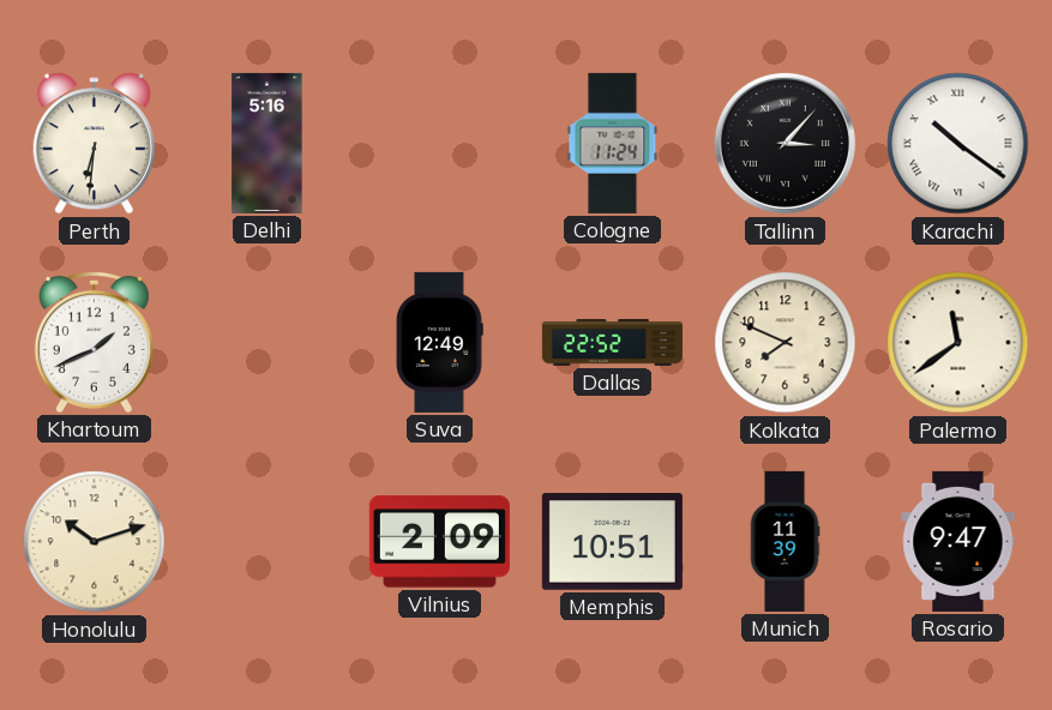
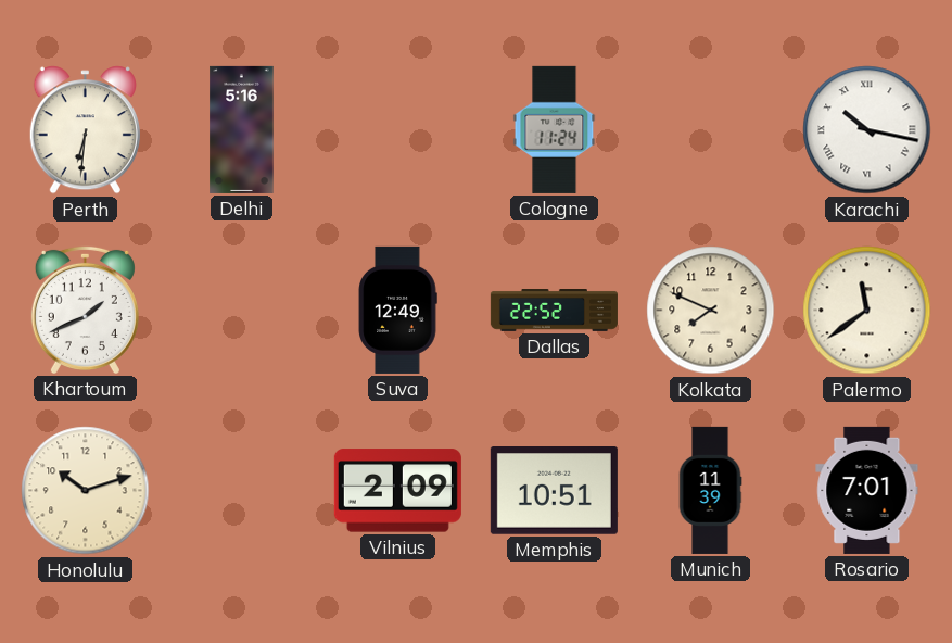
Tallinn: 3:07 -> none (785, 143)
Karachi: 10:21 -> 10:17 (867, 130)
Rosario: 9:47 -> 7:01 (867, 490)
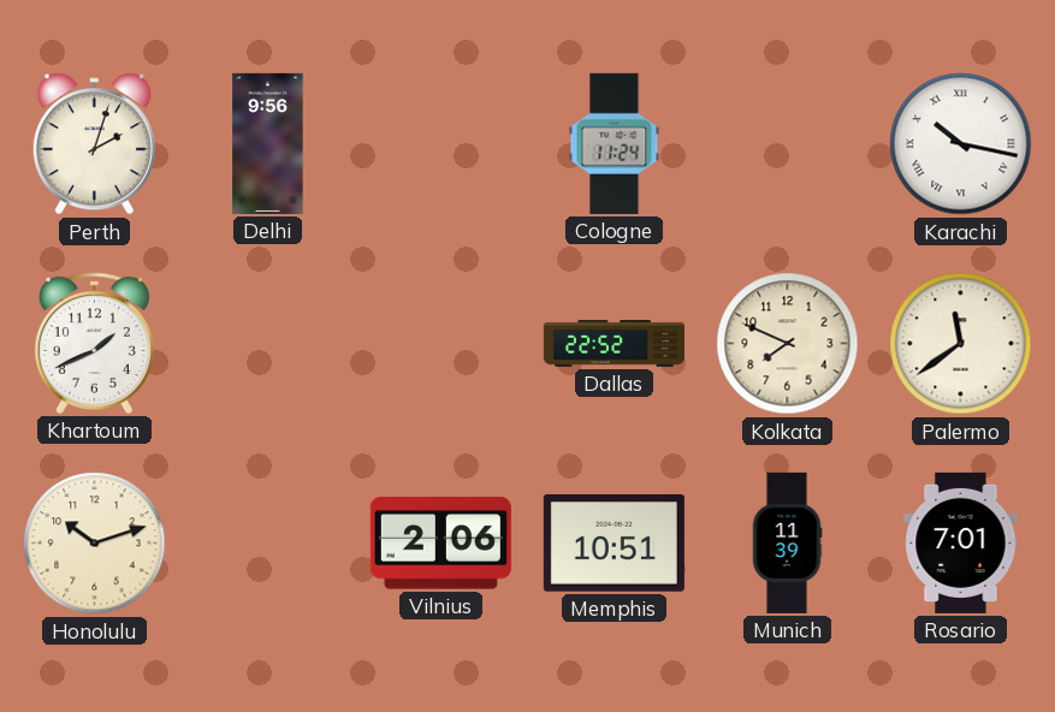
Perth: 6:31 -> 2:03 (94, 144)
Delhi: 5:16 -> 9:56 (268, 143)
Suva: 12:49 -> none (397, 310)
Vilnius: 2:09 -> 2:06 (440, 544)
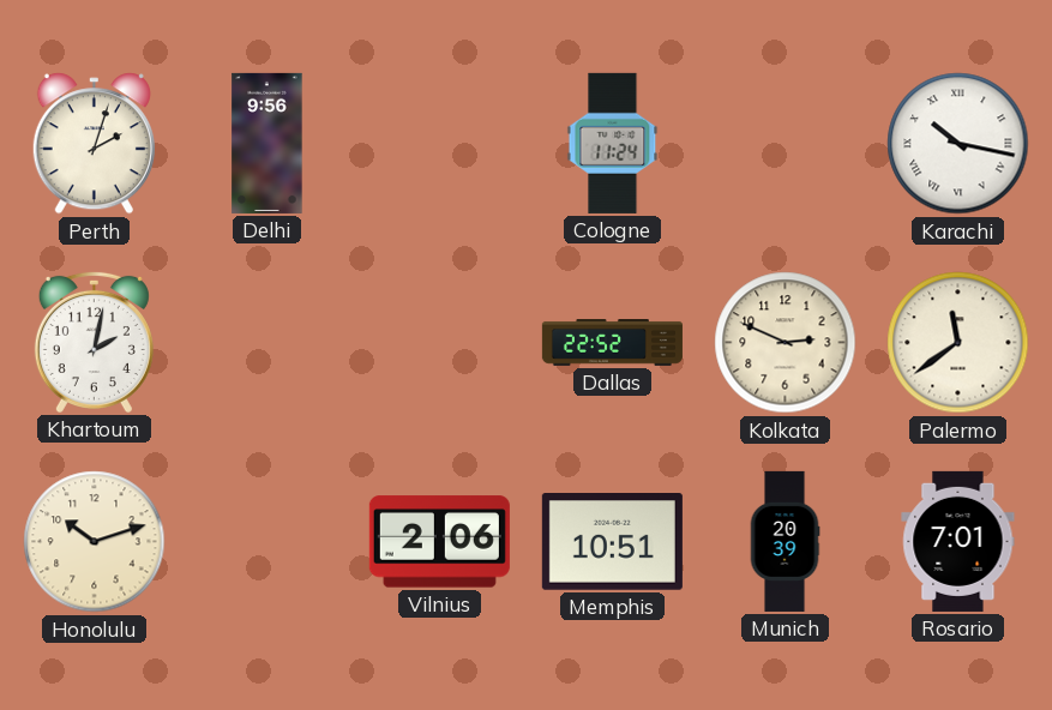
Khartoum: 1:41 -> 2:02 (94, 342)
Kolkata: 7:49 -> 2:49 (786, 343)
Munich: 11:39 -> 20:39 (785, 541)
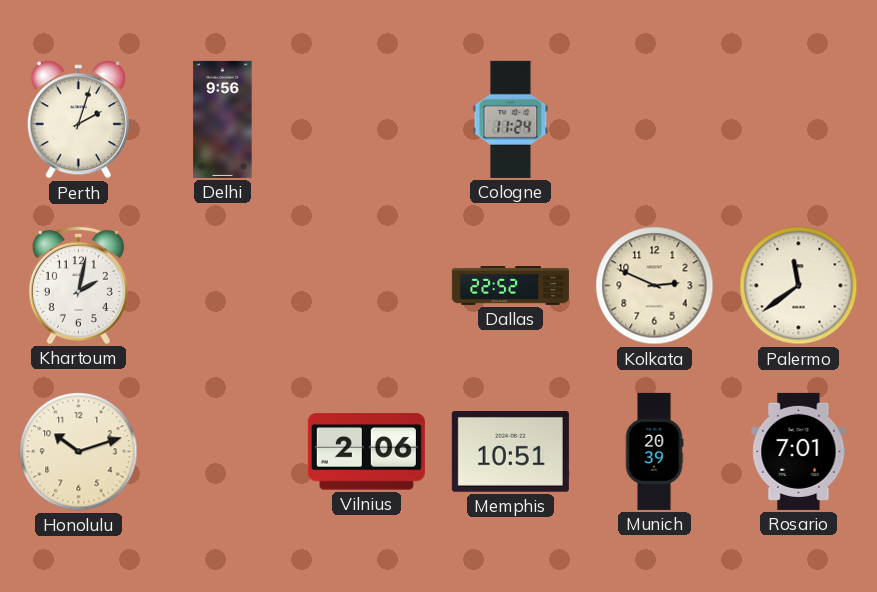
Karachi: 10:17 -> none (958, 144)
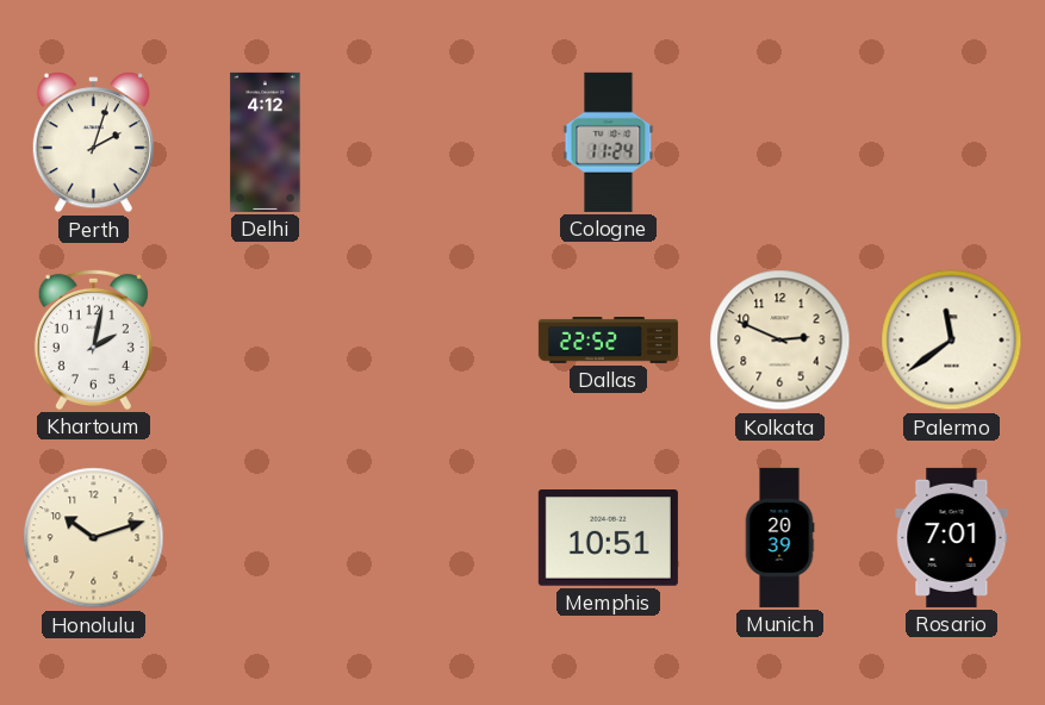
Delhi: 9:56 -> 4:12 (266, 142)
Vilnius: 2:06 -> none (366, 452)
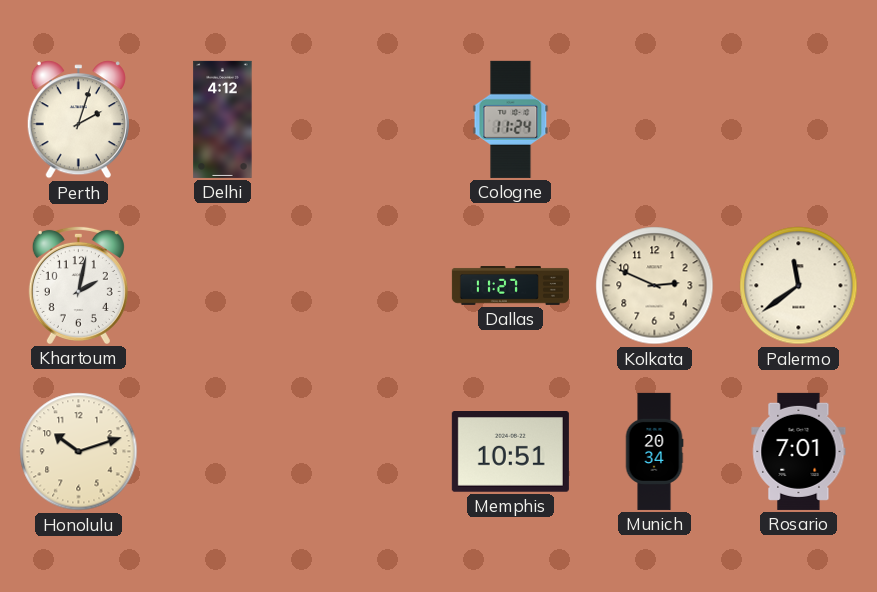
Dallas: 22:52 -> 11:27 (510, 286)
Munich: 20:39 -> 20:34 (654, 451)
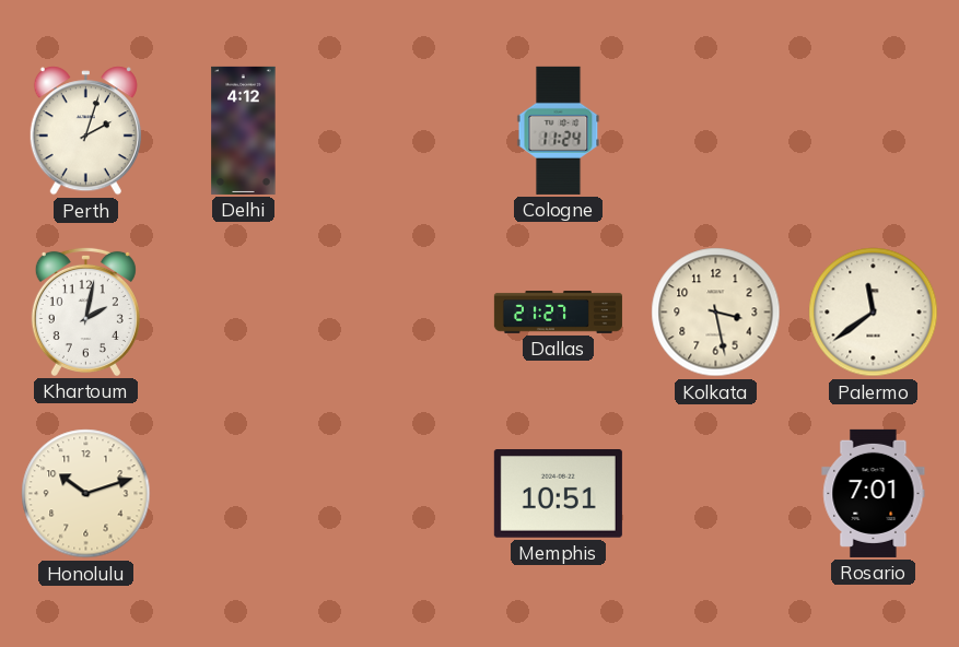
Dallas: 11:27 -> 21:27 (558, 313)
Kolkata: 2:49 -> 3:28 (716, 313)
Munich: 20:34 -> none (654, 451)
